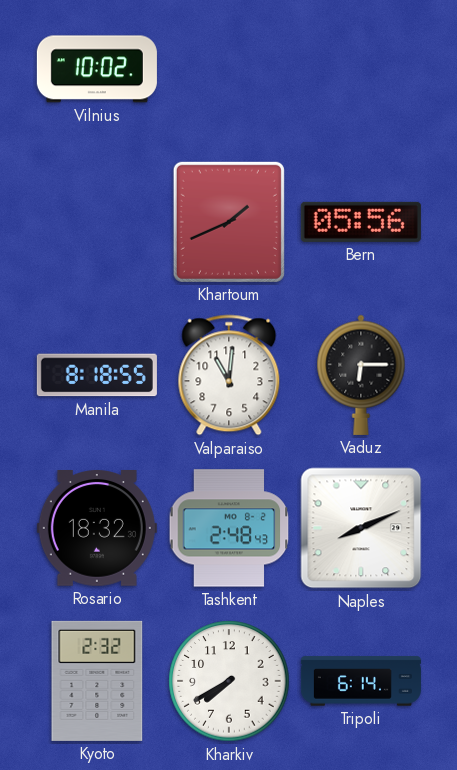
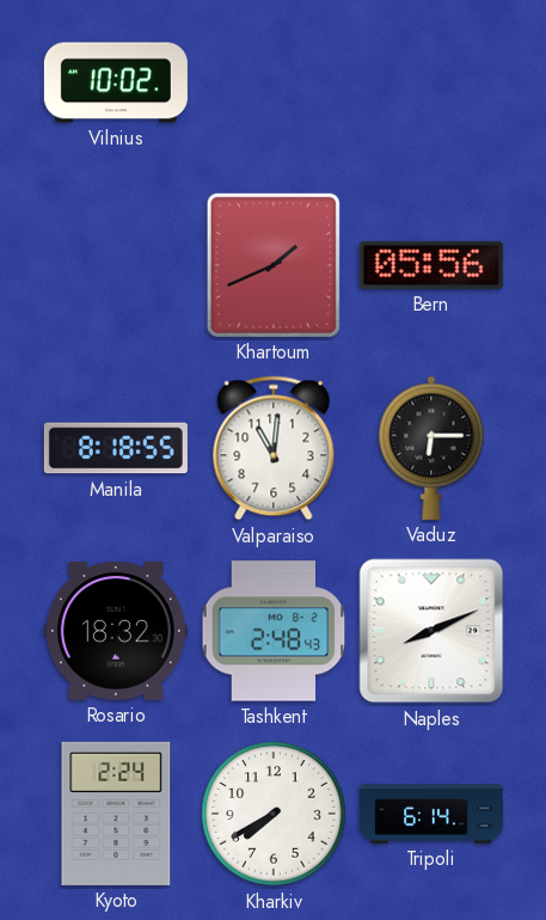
Kyoto: 2:32 -> 2:24 (116, 814)
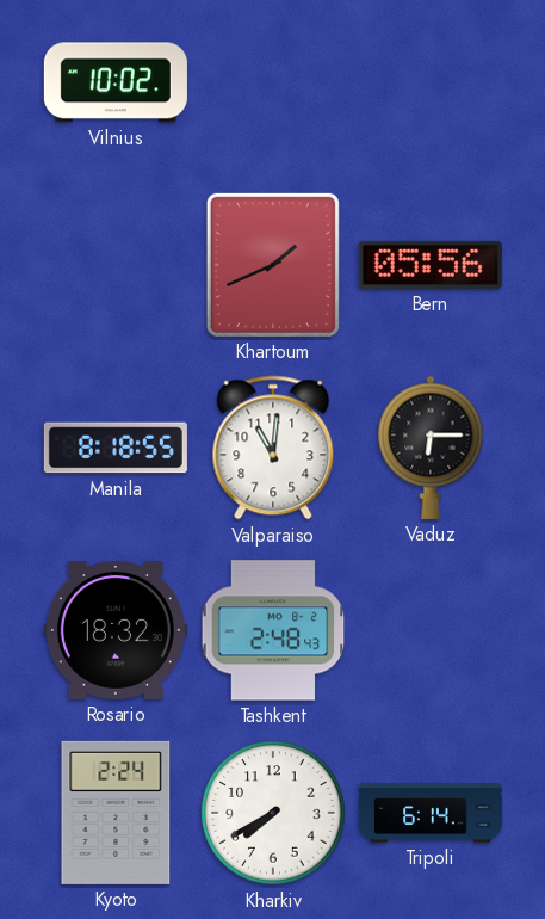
Naples: 8:11 -> none (431, 631)
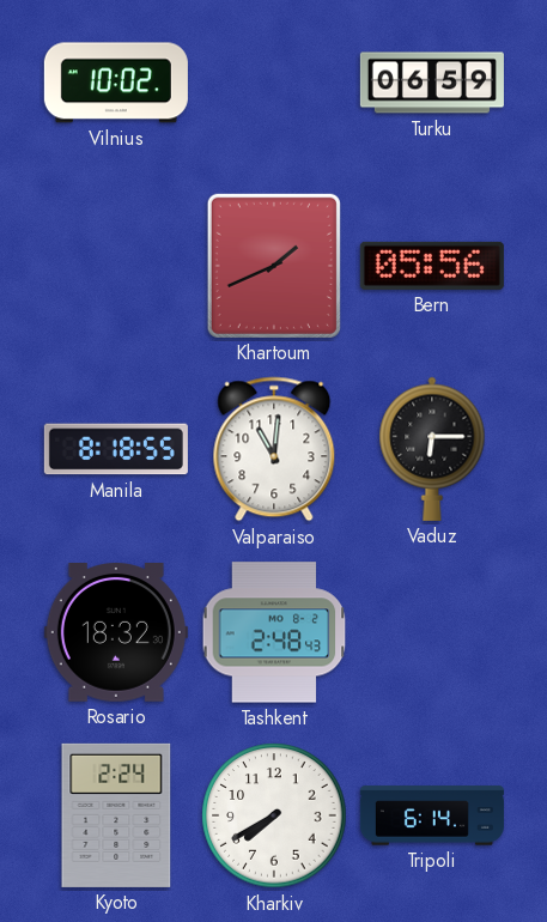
Turku: none -> 06:59 (432, 83)
